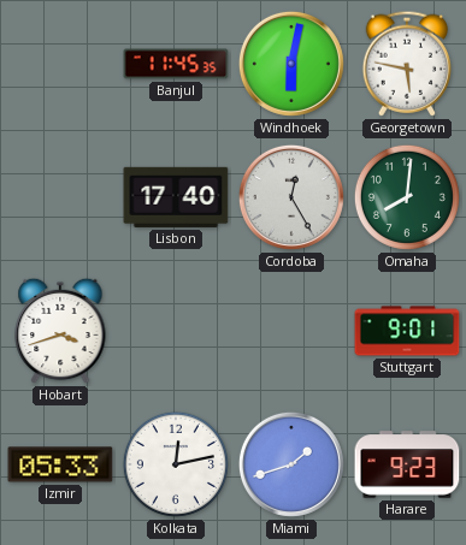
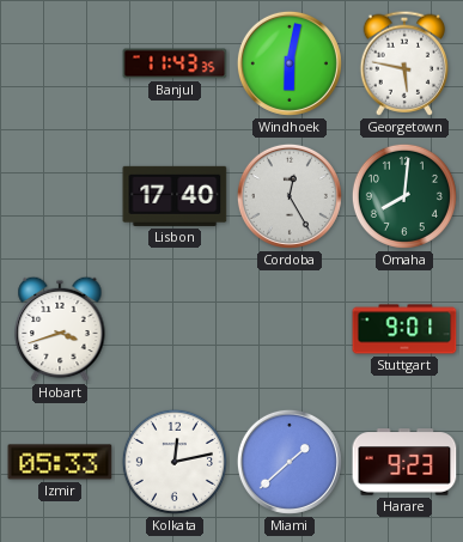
Banjul: 11:45 -> 11:43 (175, 63)
Miami: 1:42 -> 1:38 (290, 462)
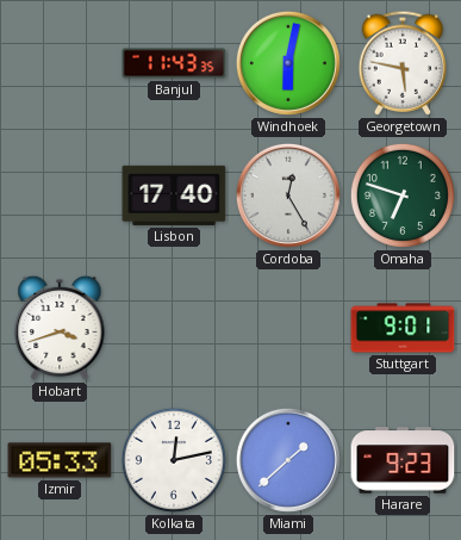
Omaha: 8:01 -> 6:48 (403, 195)
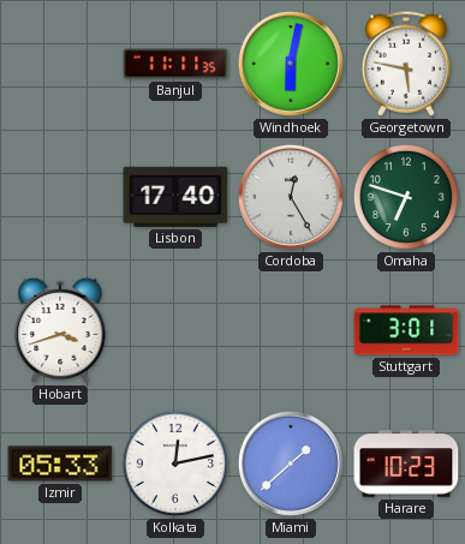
Banjul: 11:43 -> 11:11 (175, 64)
Stuttgart: 9:01 -> 3:01 (406, 330)
Harare: 9:23 -> 10:23 (406, 464)
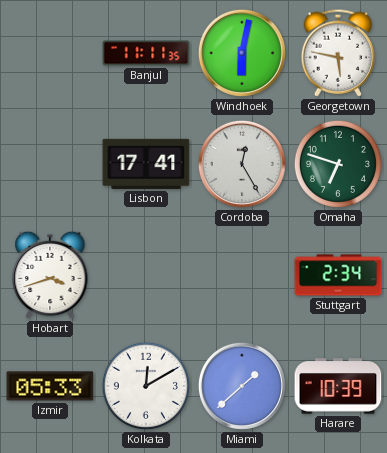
Lisbon: 17:40 -> 17:41 (146, 164)
Stuttgart: 3:01 -> 2:34 (338, 275)
Kolkata: 12:13 -> 12:10 (146, 386)
Harare: 10:23 -> 10:39 (338, 386)
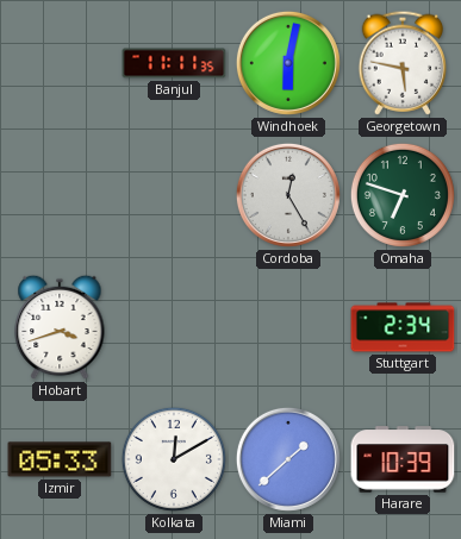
Lisbon: 17:41 -> none (146, 164)
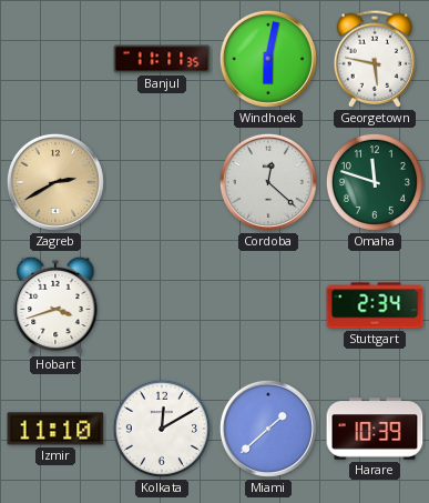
Zagreb: none -> 2:40 (55, 182)
Cordoba: 12:25 -> 12:22 (268, 182)
Omaha: 6:48 -> 11:48 (375, 182)
Izmir: 05:33 -> 11:10 (55, 429)
